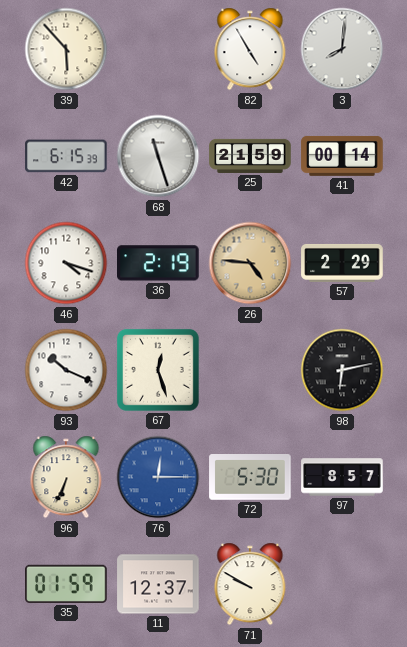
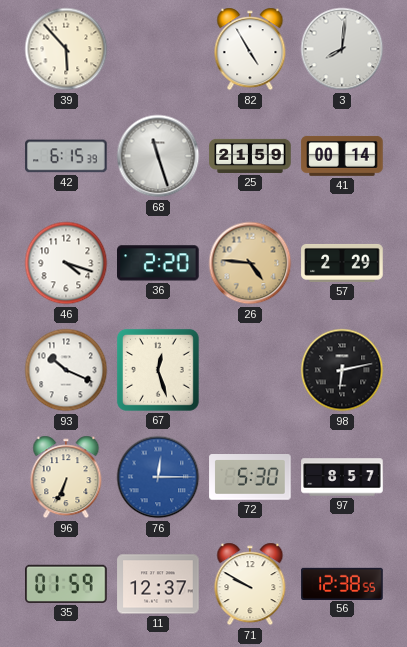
36: 2:19 -> 2:20 (159, 263)
56: none -> 12:38 (342, 583)
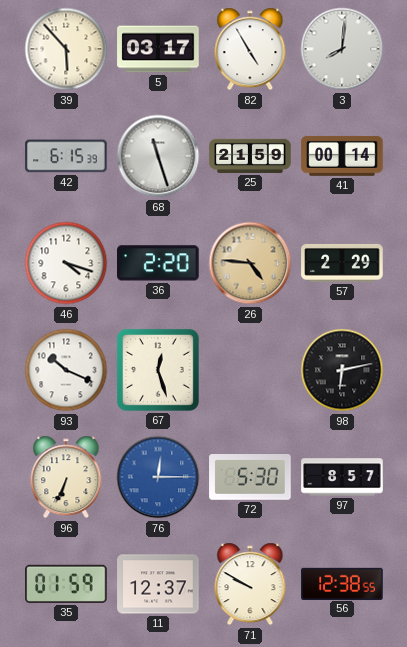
5: none -> 03:17 (158, 49)
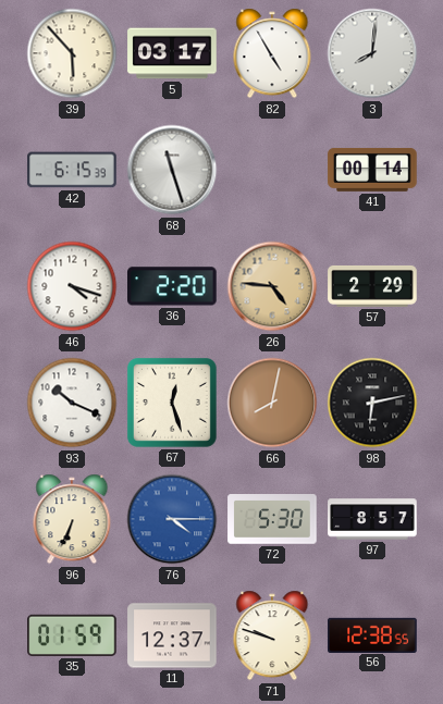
25: 21:59 -> none (250, 156)
66: none -> 8:02 (272, 403)
76: 12:15 -> 4:15 (172, 519)
71: 9:50 -> 9:48 (272, 635)
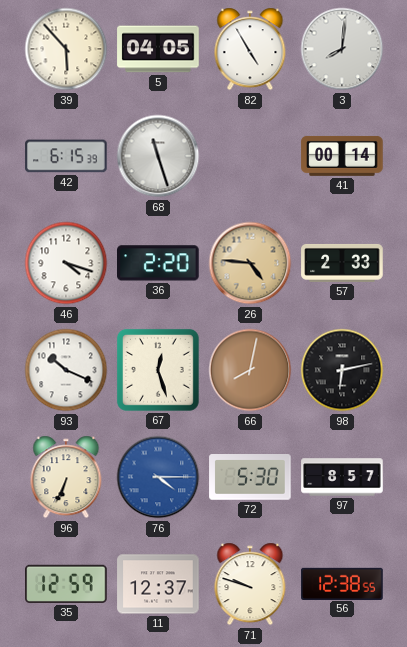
5: 03:17 -> 04:05 (158, 49)
57: 2:29 -> 2:33 (342, 263)
35: 01:59 -> 12:59 (66, 584)
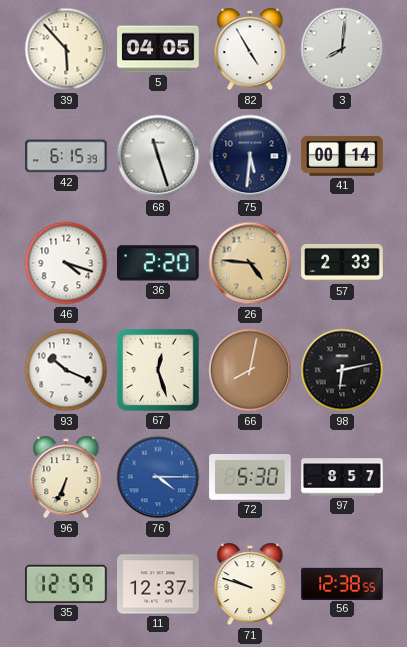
75: none -> 5:31 (250, 156)
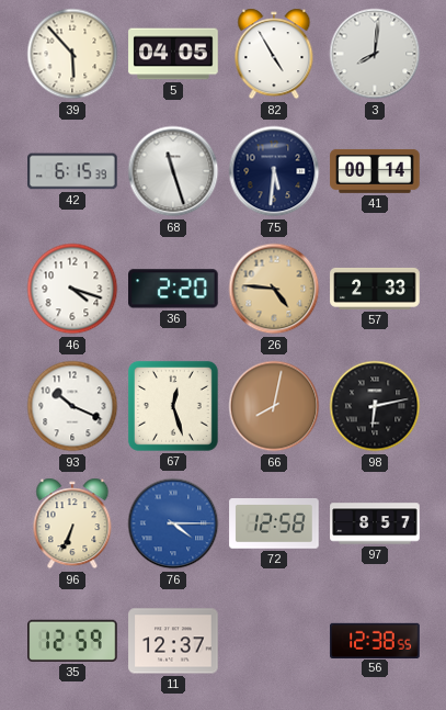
72: 5:30 -> 12:58 (274, 523)
71: 9:48 -> none (250, 584)
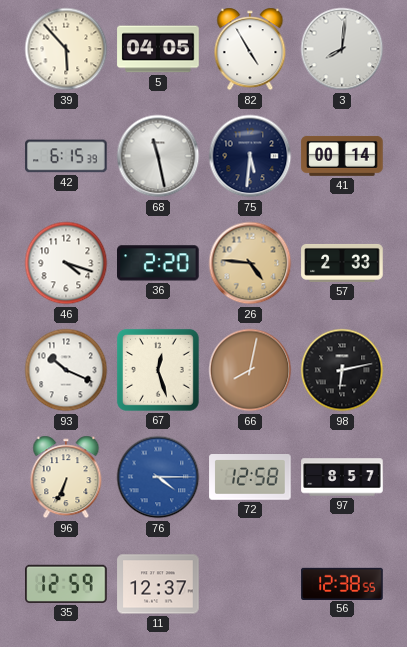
68: 11:27 -> 11:28 (158, 156)
